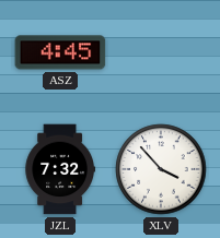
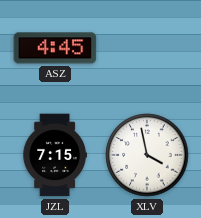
JZL: 7:32 -> 7:15 (55, 155)
XLV: 3:53 -> 3:58 (147, 155)
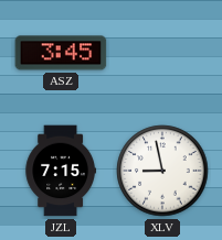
ASZ: 4:45 -> 3:45 (61, 53)
XLV: 3:58 -> 8:58 (162, 171)
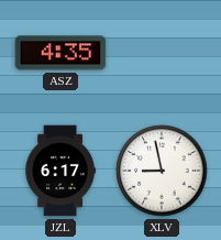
ASZ: 3:45 -> 4:35 (60, 53)
JZL: 7:15 -> 6:17 (60, 171)
